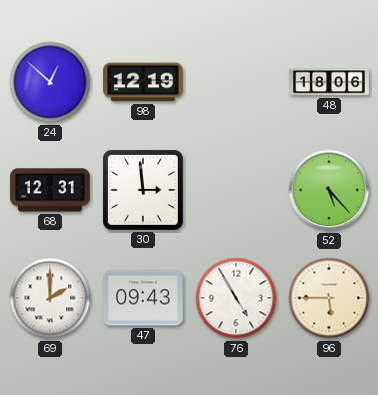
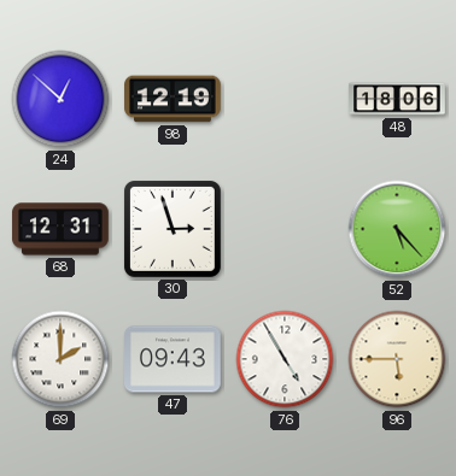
30: 2:59 -> 2:57 (173, 229)
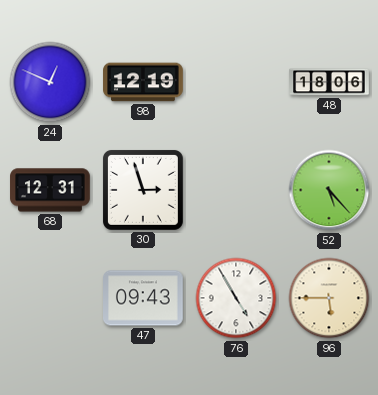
24: 12:52 -> 12:49 (50, 82)
69: 2:00 -> none (60, 359)
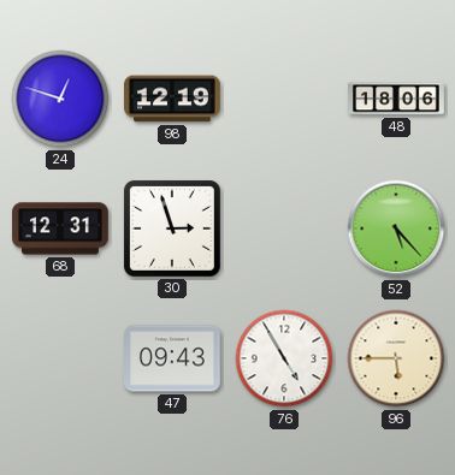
24: 12:49 -> 12:48 (60, 99)
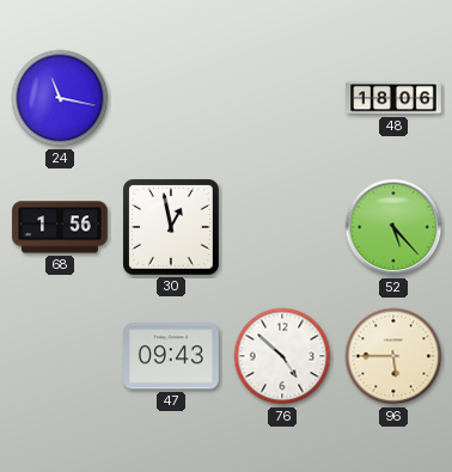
24: 12:48 -> 11:17 (60, 98)
98: 12:19 -> none (172, 99)
68: 12:31 -> 1:56 (60, 227)
30: 2:57 -> 12:58 (171, 227)
76: 4:55 -> 4:52 (282, 356)
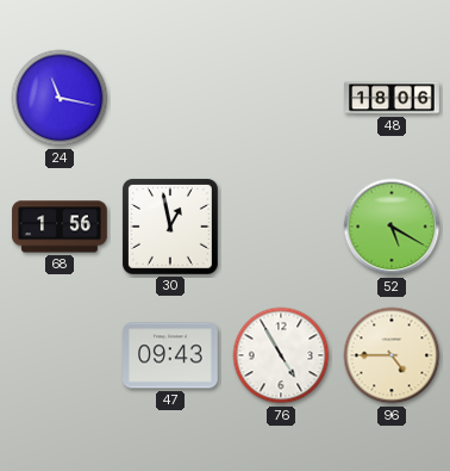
52: 5:23 -> 5:20 (392, 227)
76: 4:52 -> 4:55 (281, 355)
96: 5:45 -> 4:45 (392, 355)
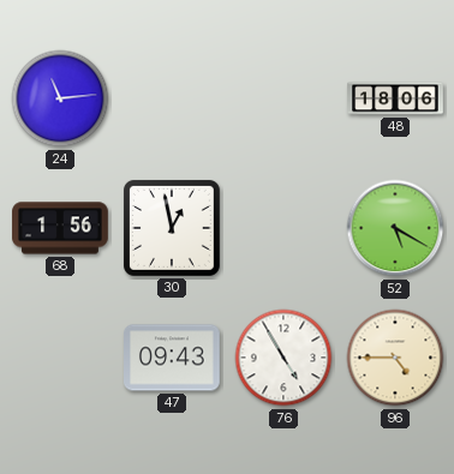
24: 11:17 -> 11:14 (60, 98)
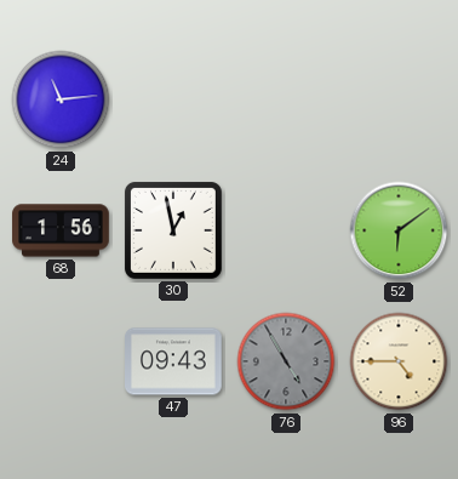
48: 18:06 -> none (395, 98)
52: 5:20 -> 6:09 (399, 230)
76 dial: white -> grey (286, 361)
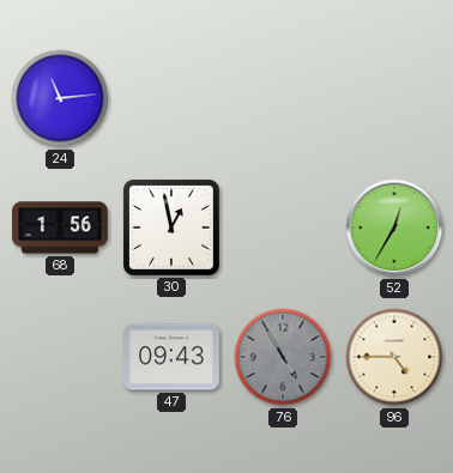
52: 6:09 -> 12:35 (394, 228)
